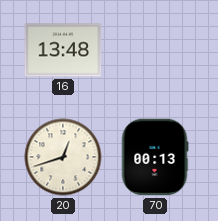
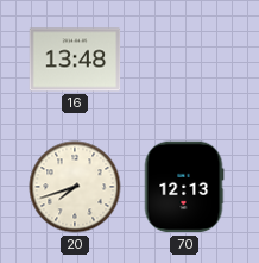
20: 12:42 -> 7:42 (75, 187)
70: 00:13 -> 12:13 (184, 187)
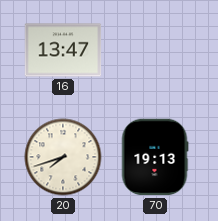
16: 13:48 -> 13:47 (63, 50)
70: 12:13 -> 19:13 (155, 157)
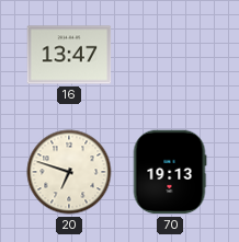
20: 7:42 -> 6:48 (69, 172)
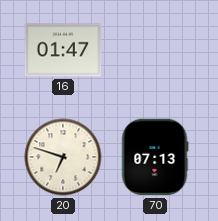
16: 13:47 -> 01:47 (63, 50)
70: 19:13 -> 07:13 (155, 157)
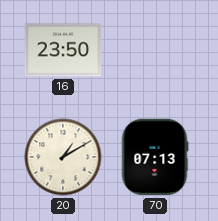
16: 01:47 -> 23:50 (63, 50)
20: 6:48 -> 1:10 (63, 157)
